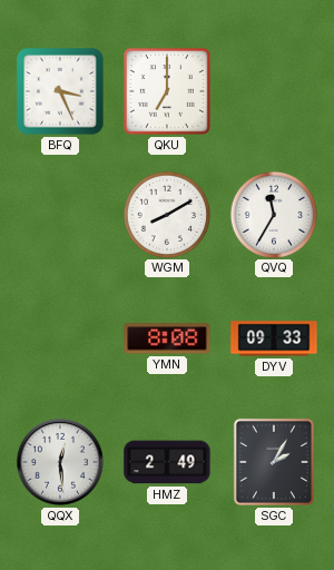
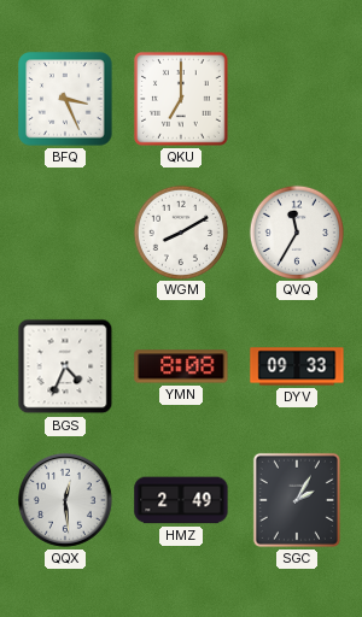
BGS: none -> 4:34 (65, 366)
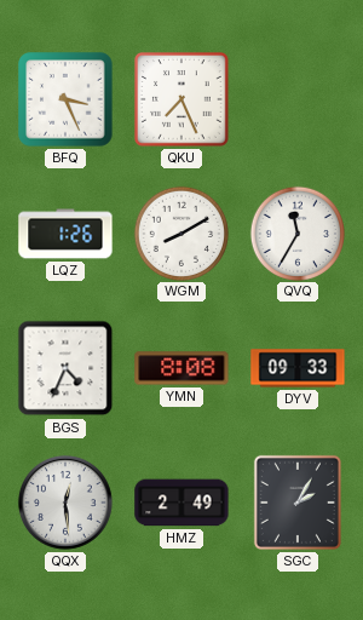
QKU: 7:00 -> 7:26 (183, 101)
LQZ: none -> 1:26 (65, 234)
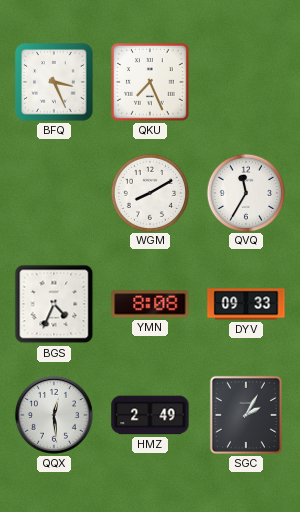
LQZ: 1:26 -> none (65, 234)
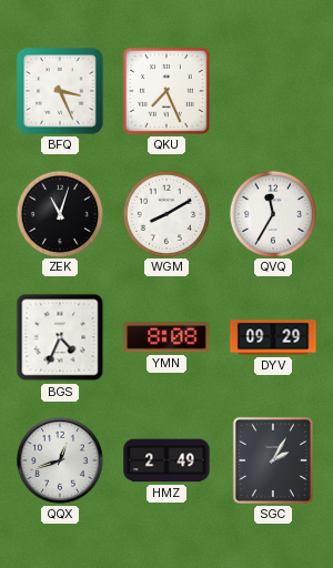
ZEK: none -> 11:03 (59, 213)
DYV: 09:33 -> 09:29 (273, 337)
QQX: 12:29 -> 12:42 (60, 460)
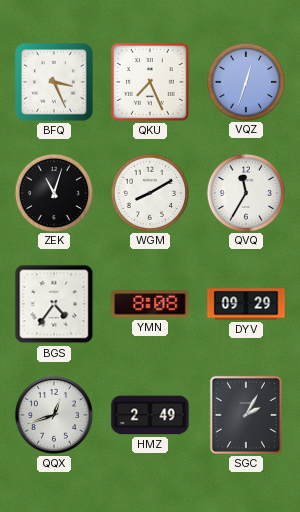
VQZ: none -> 12:33 (245, 81)
BGS: 4:34 -> 4:36 (54, 304)
